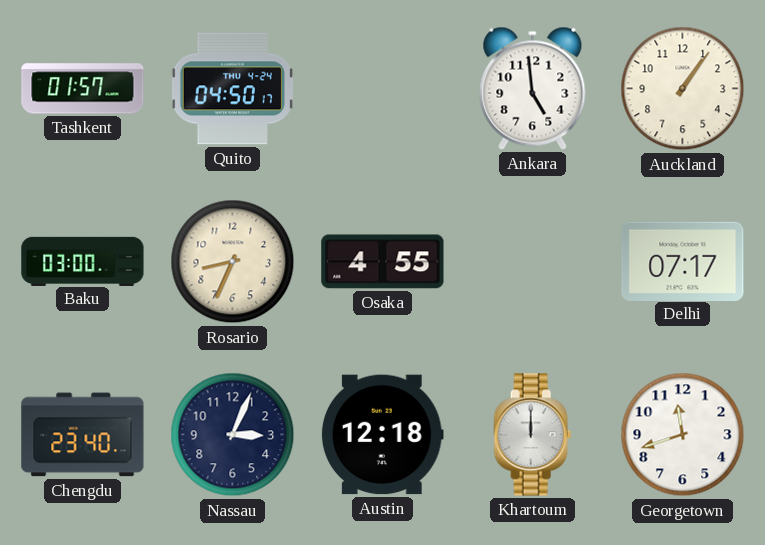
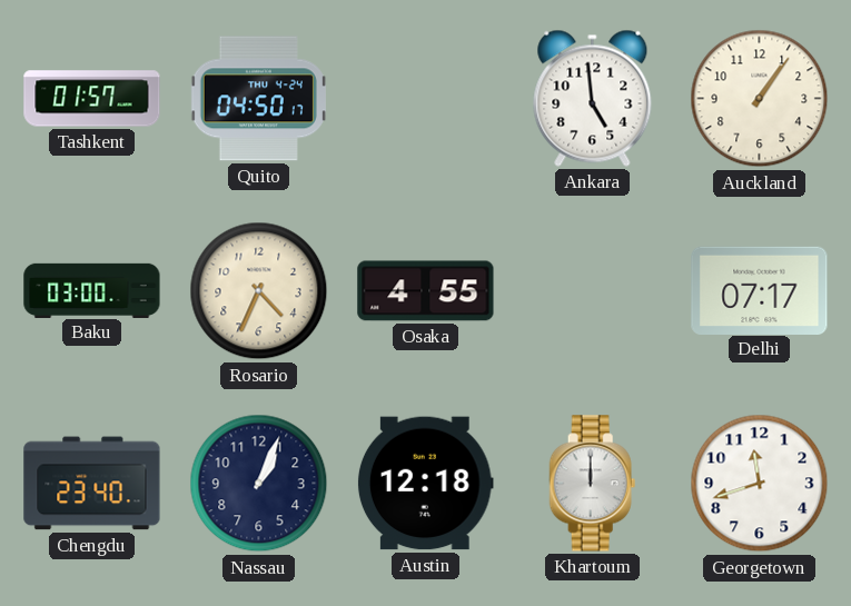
Rosario: 8:34 -> 4:34 (259, 291)
Nassau: 3:04 -> 1:04 (259, 484)
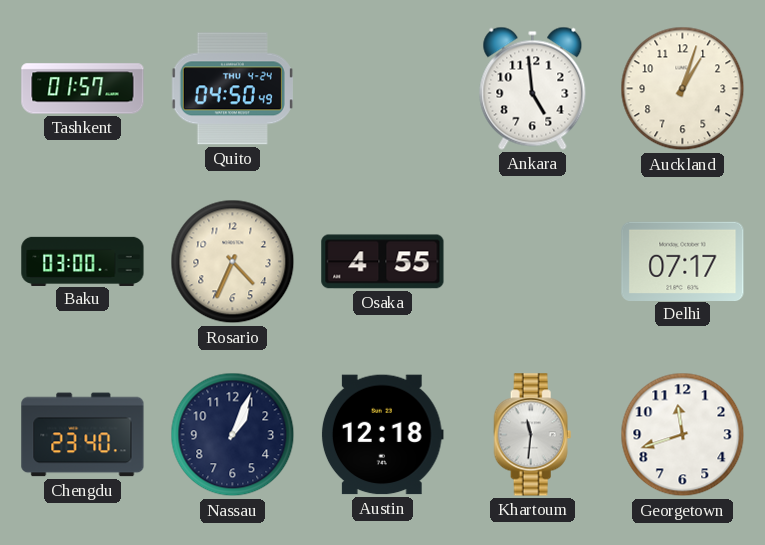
Quito: 04:50:17 -> 04:50:49 (232, 89)
Auckland: 1:06 -> 1:03 (683, 89)
Khartoum: 12:00 -> 11:31 (533, 435)
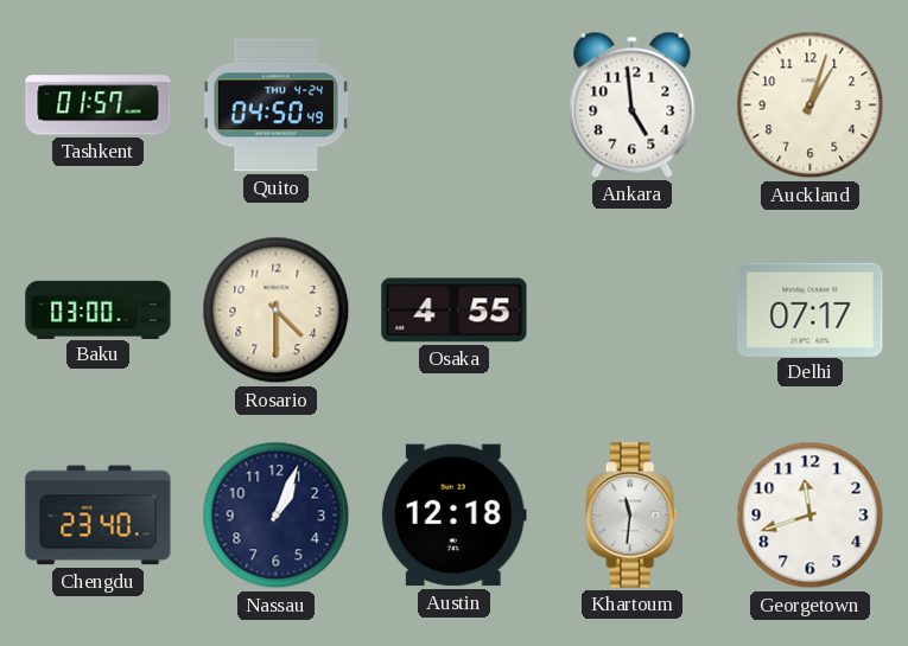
Rosario: 4:34 -> 4:30 (277, 311)
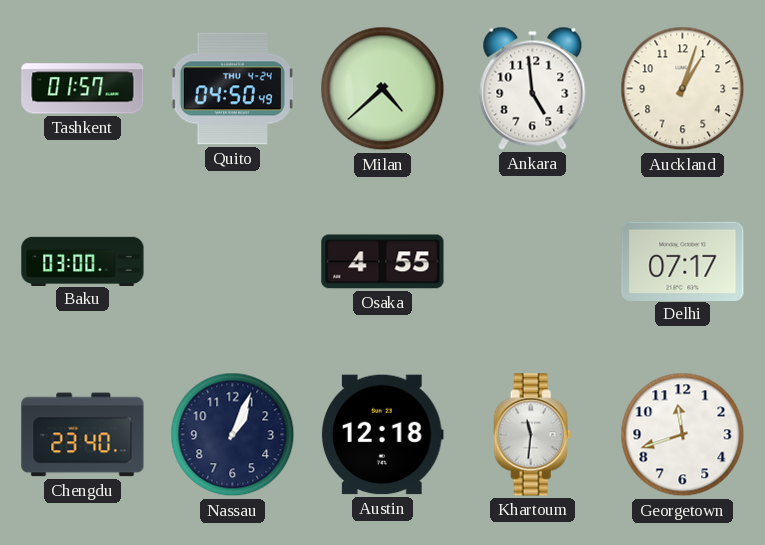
Milan: none -> 4:38 (383, 89)
Rosario: 4:30 -> none (277, 311)
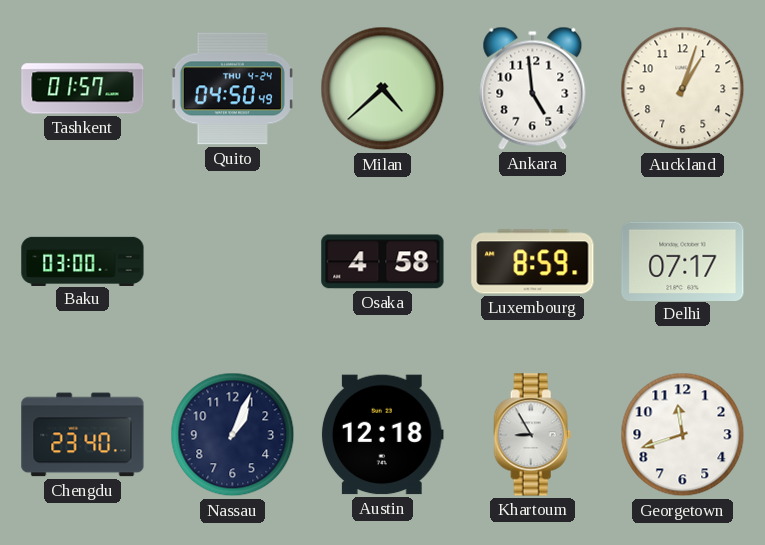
Osaka: 4:55 -> 4:58 (383, 262)
Luxembourg: none -> 8:59 (533, 262)
Khartoum: 11:31 -> 8:55 (533, 435)
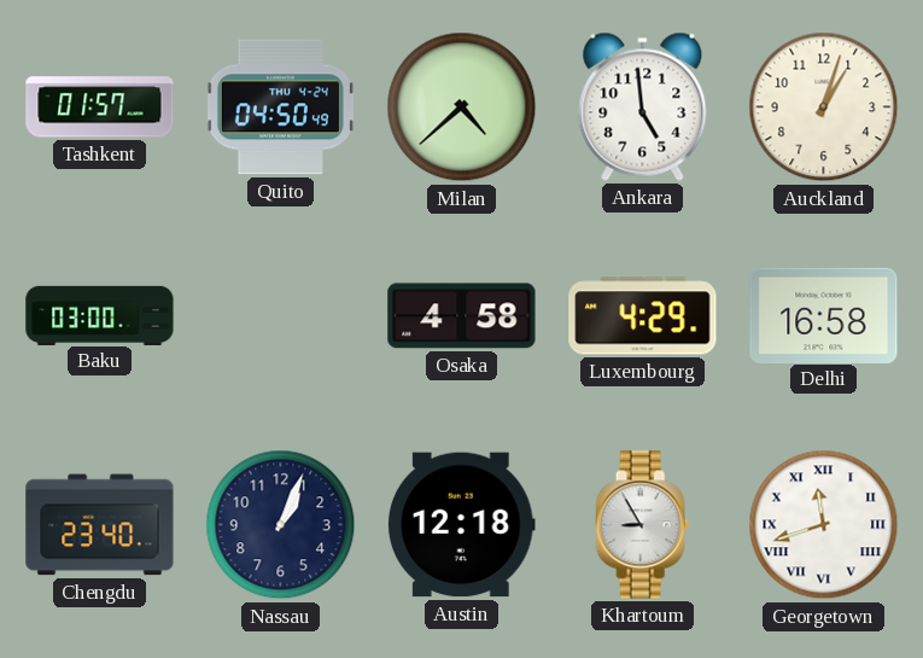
Luxembourg: 8:59 -> 4:29 (643, 316)
Delhi: 07:17 -> 16:58 (824, 315)
Georgetown numerals: Arabic -> Roman (824, 525)
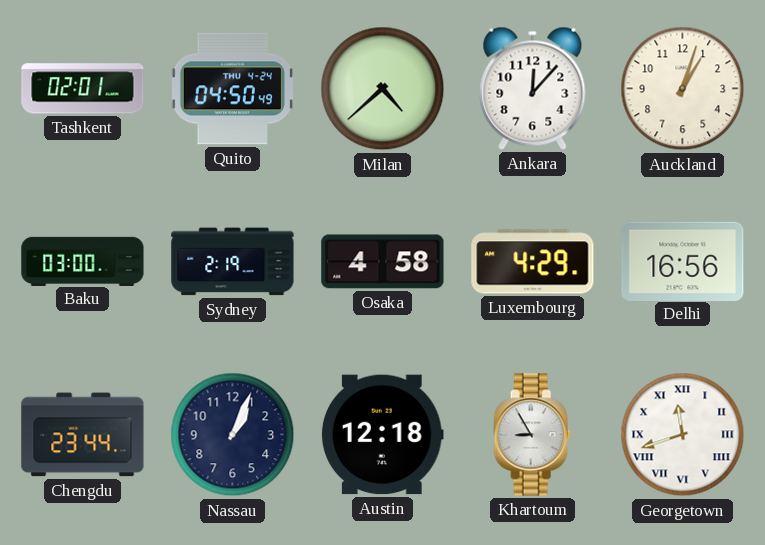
Tashkent: 01:57 -> 02:01 (83, 89)
Ankara: 4:59 -> 12:07 (533, 88)
Sydney: none -> 2:19 (233, 262)
Delhi: 16:58 -> 16:56 (683, 261)
Chengdu: 23:40 -> 23:44 (83, 435)
